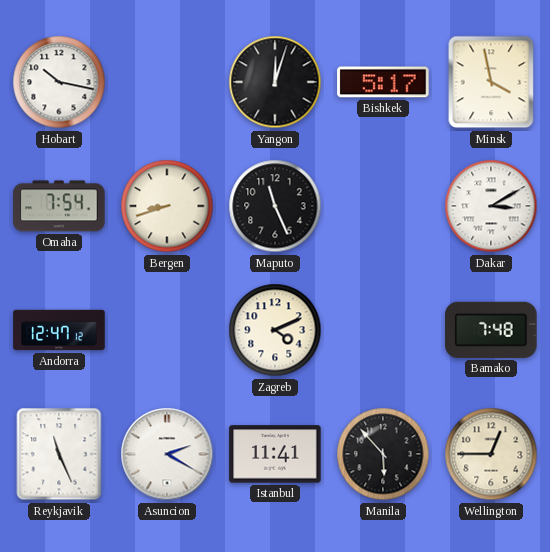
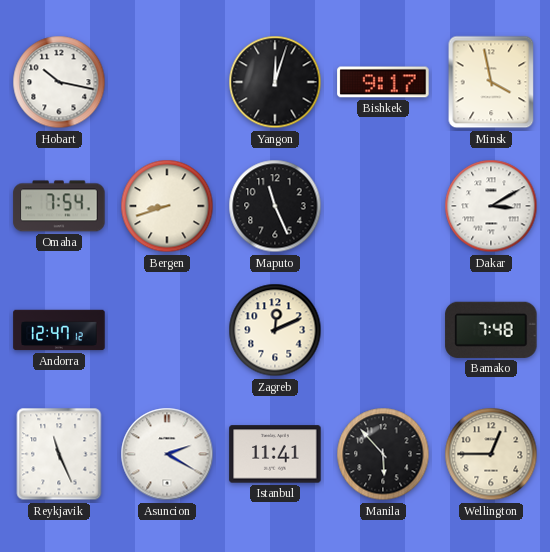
Bishkek: 5:17 -> 9:17 (383, 82)
Zagreb: 4:11 -> 12:11 (275, 330)
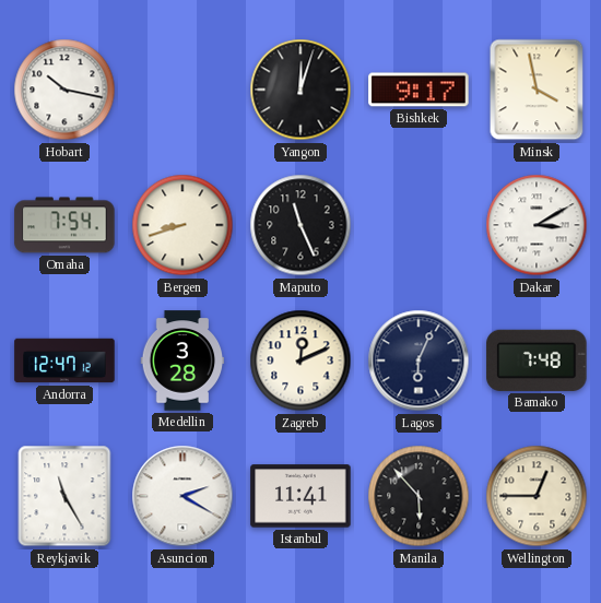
Medellin: none -> 3:28 (182, 360)
Lagos: none -> 6:04 (419, 360)
Reykjavik: 11:26 -> 11:25 (64, 496)
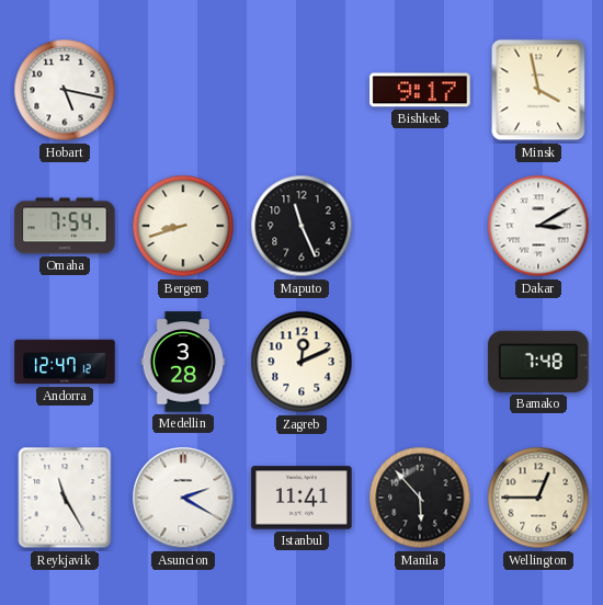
Hobart: 10:17 -> 5:17 (65, 90)
Yangon: 12:03 -> none (300, 90)
Lagos: 6:04 -> none (419, 360)
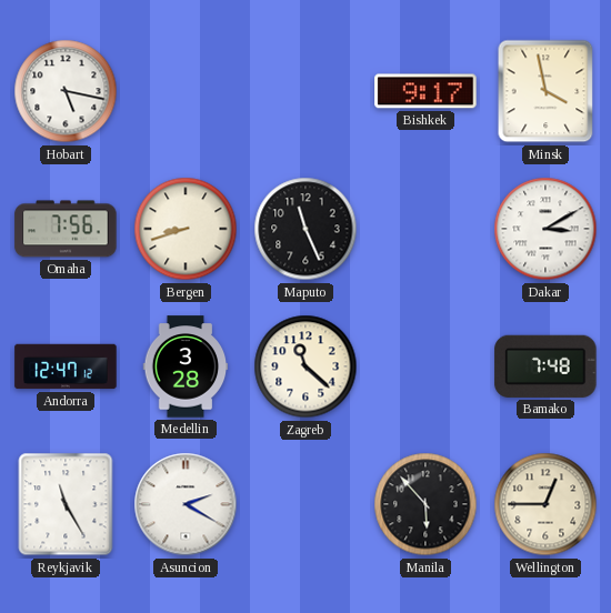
Omaha: 7:54 -> 7:56 (66, 229)
Zagreb: 12:11 -> 11:22 (305, 366)
Istanbul: 11:41 -> none (301, 498)
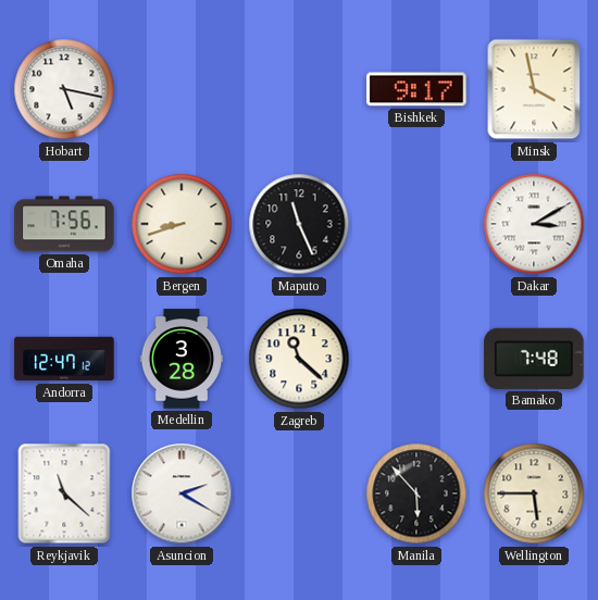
Reykjavik: 11:25 -> 11:22 (64, 493)
Wellington: 12:45 -> 5:45 (534, 493)
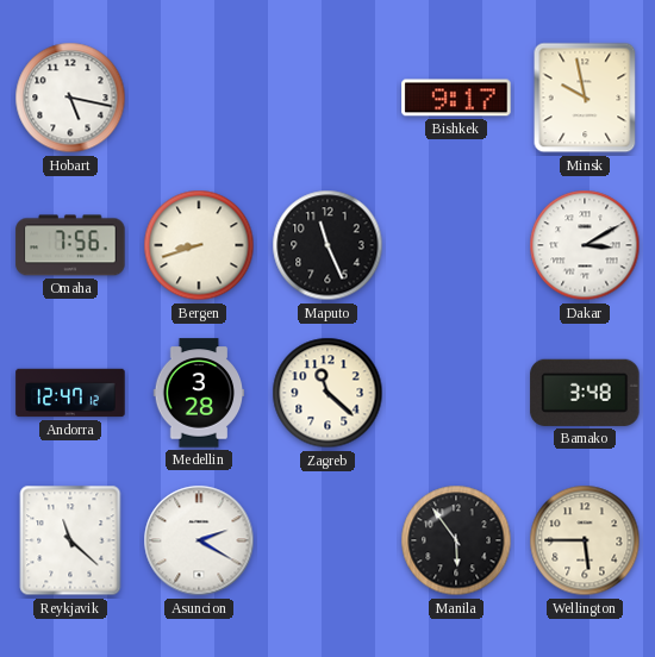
Minsk: 3:58 -> 9:58 (585, 98)
Bamako: 7:48 -> 3:48 (585, 393)
Manila: 5:53 -> 5:54 (456, 540)
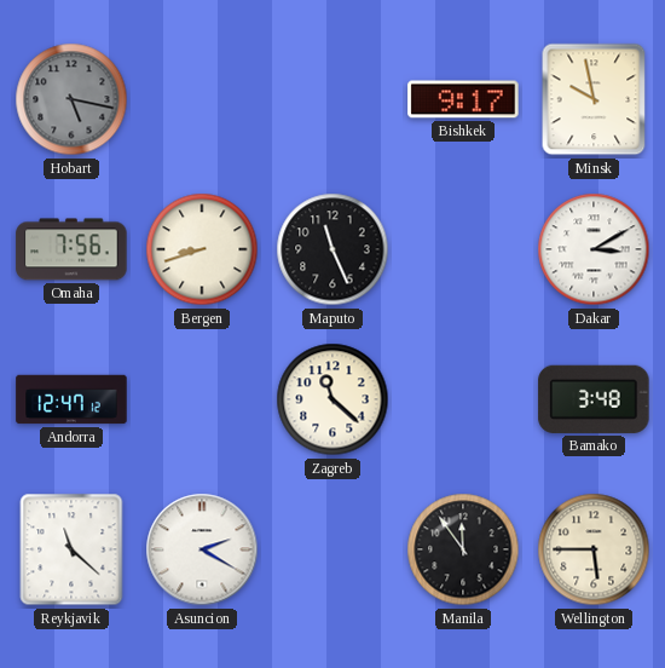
Hobart dial: white -> grey (71, 99)
Medellin: 3:28 -> none (199, 393)
Manila: 5:54 -> 11:54 (463, 549)
